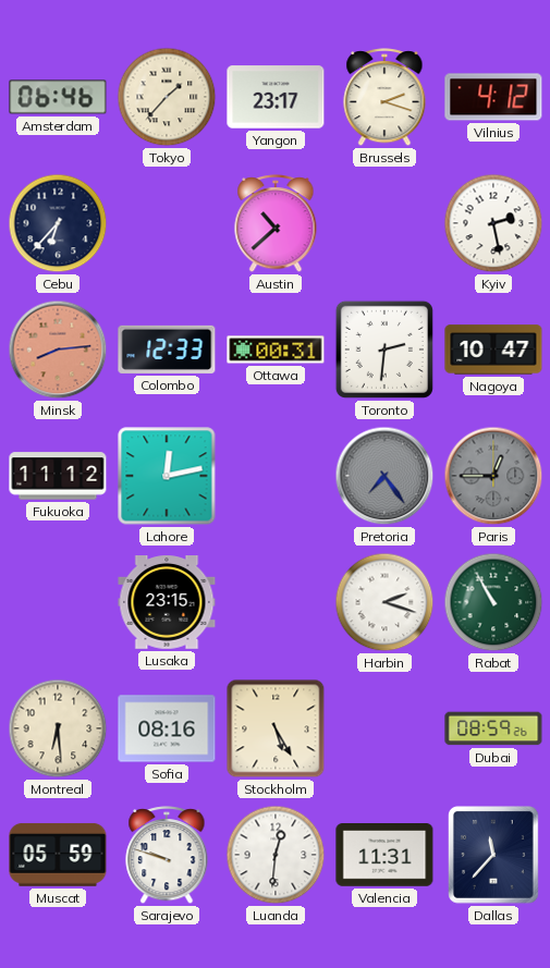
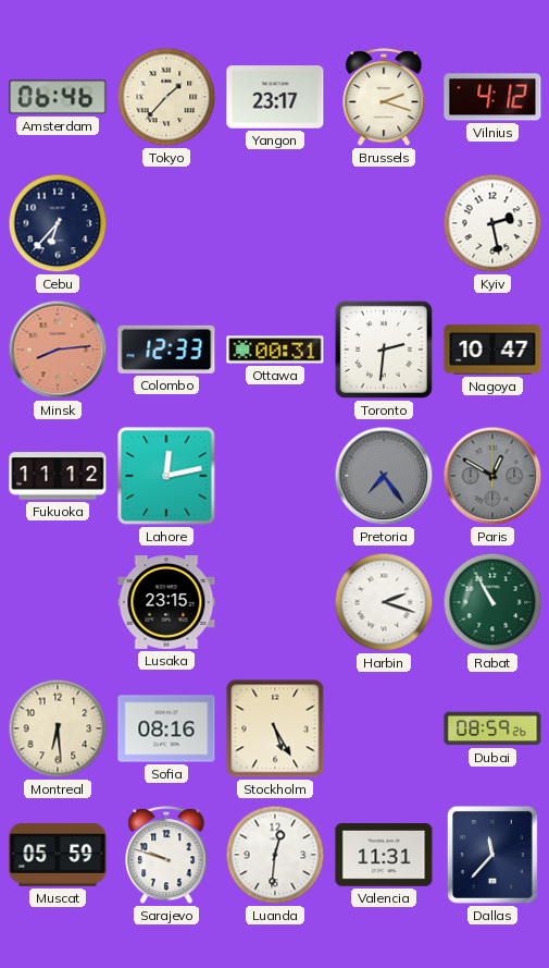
Austin: 10:38 -> none (276, 224)
Paris: 12:45 -> 12:50 (492, 476)
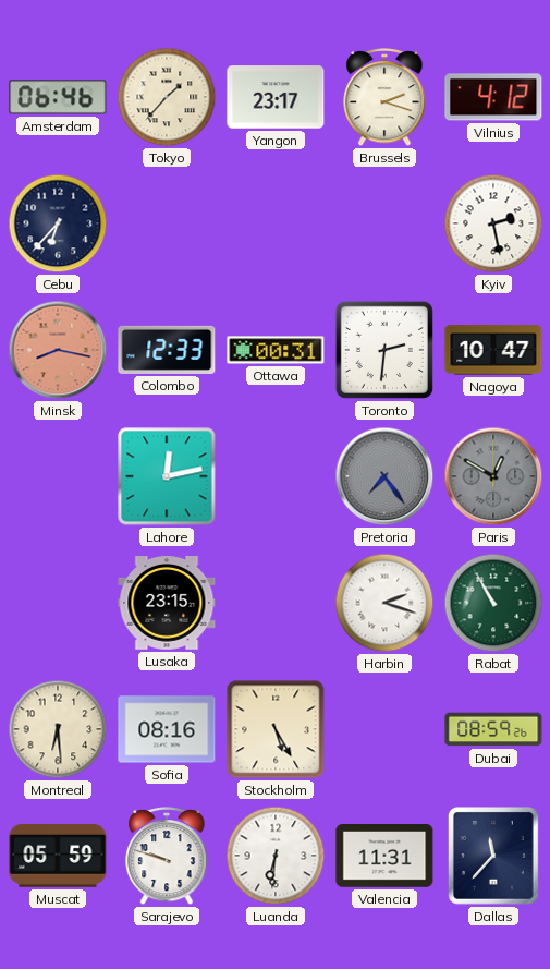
Minsk: 8:14 -> 8:17 (58, 350)
Fukuoka: 11:12 -> none (58, 476)
Luanda: 12:31 -> 6:31 (276, 856)
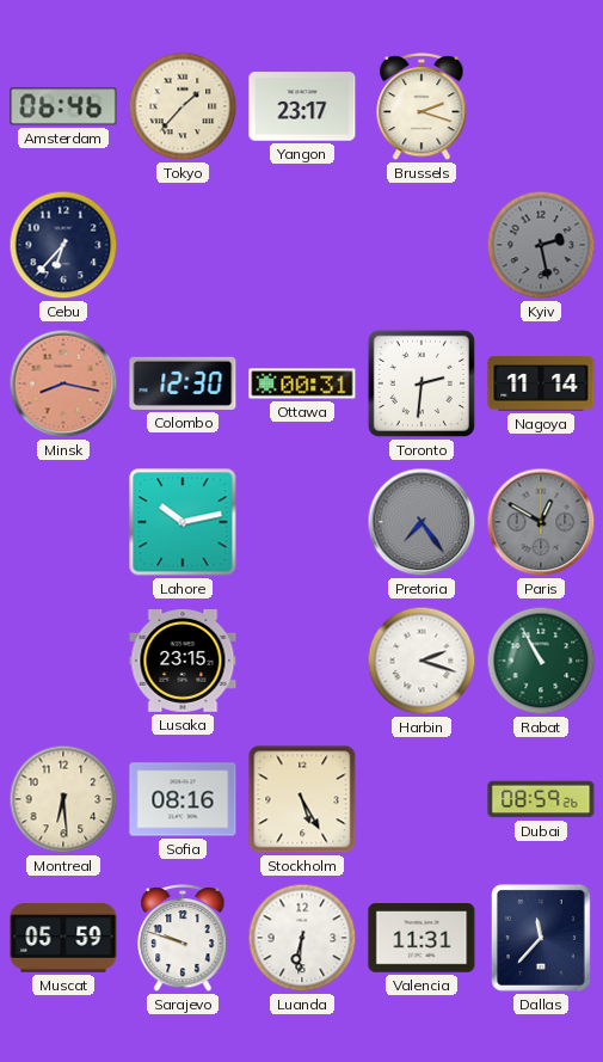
Vilnius: 4:12 -> none (493, 97)
Kyiv dial: white -> grey (541, 245)
Colombo: 12:33 -> 12:30 (183, 383)
Nagoya: 10:47 -> 11:14 (541, 383)
Lahore: 12:13 -> 10:13 (183, 522)
